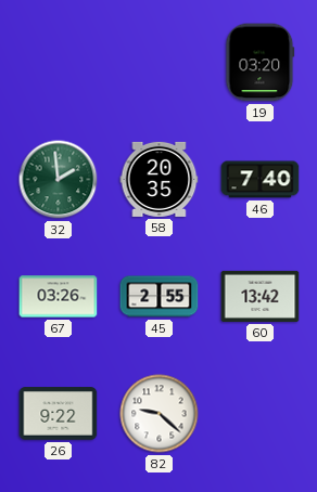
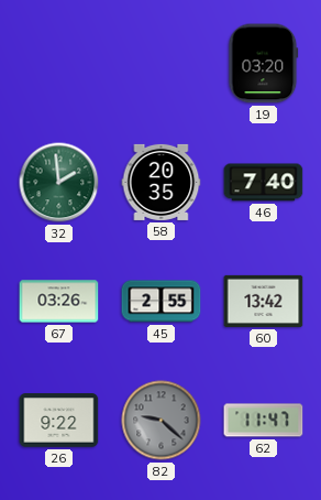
82 dial: white -> grey (162, 421)
62: none -> 11:47 (264, 421)
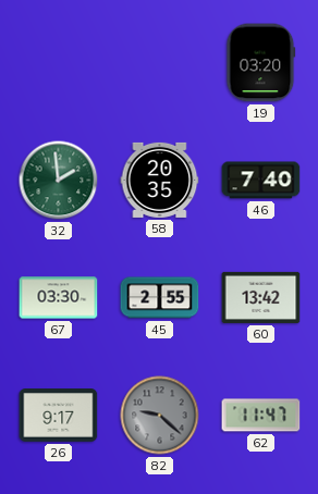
67: 03:26 -> 03:30 (59, 298)
26: 9:22 -> 9:17 (59, 416)
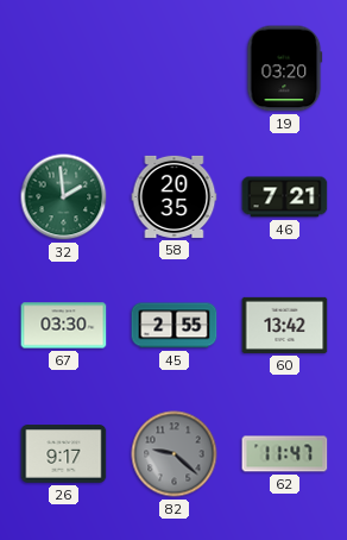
46: 7:40 -> 7:21 (285, 197)
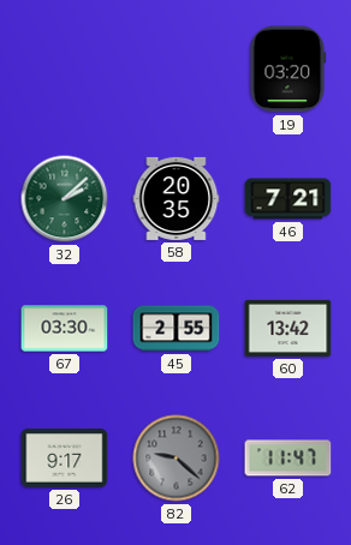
32: 1:59 -> 2:08 (65, 199)
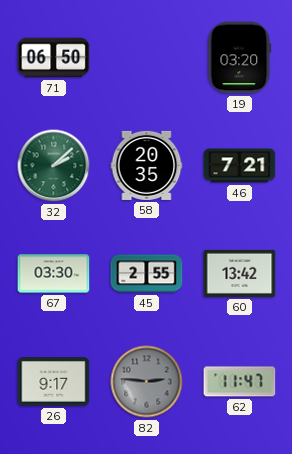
71: none -> 06:50 (54, 58)
82: 9:22 -> 2:46 (147, 382)
